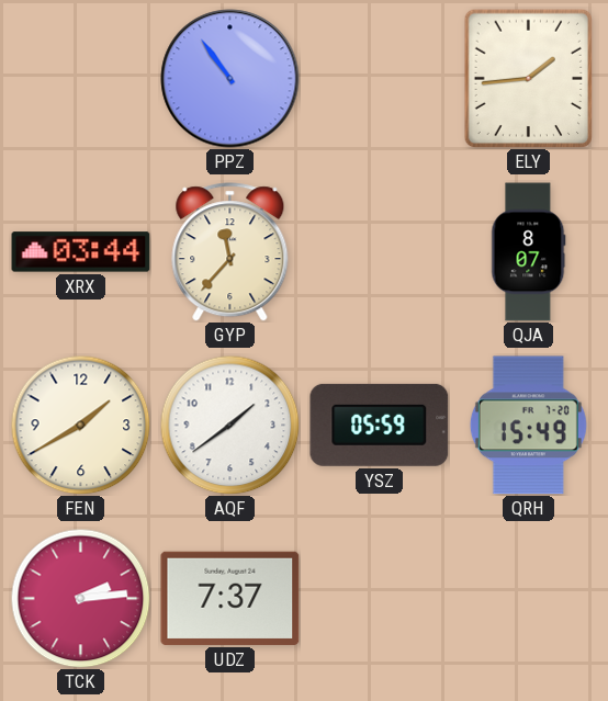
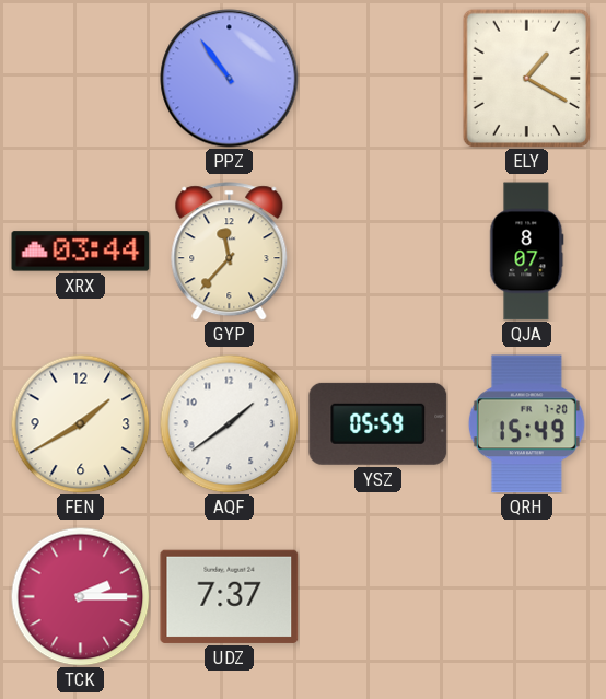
ELY: 1:44 -> 1:20 (527, 78)
TCK: 2:14 -> 2:15 (80, 596)
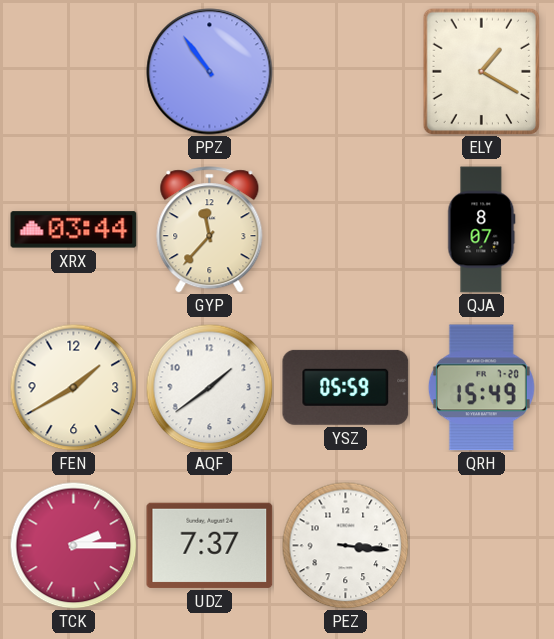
PEZ: none -> 3:16 (345, 545)
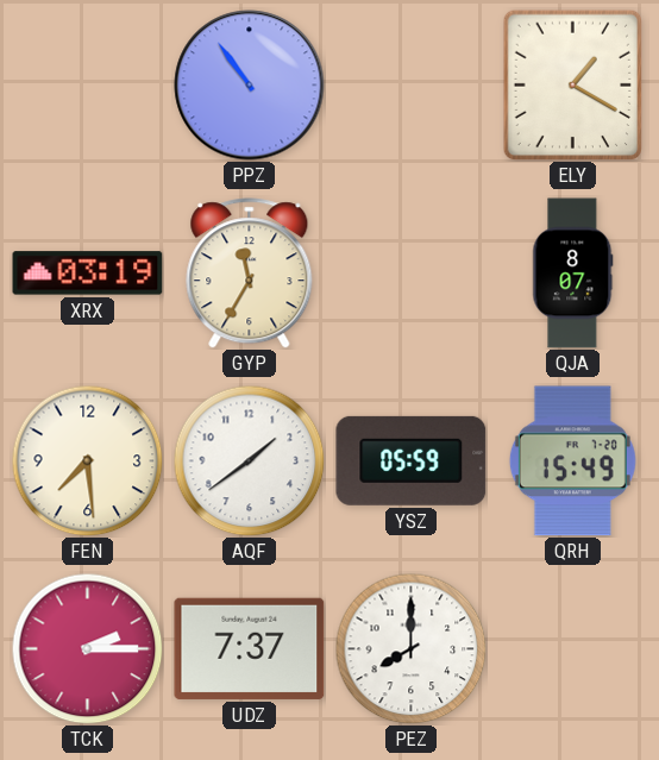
XRX: 03:44 -> 03:19 (88, 274)
GYP: 11:37 -> 11:35 (250, 274)
FEN: 1:40 -> 7:29 (87, 460)
PEZ: 3:16 -> 8:00 (410, 648)
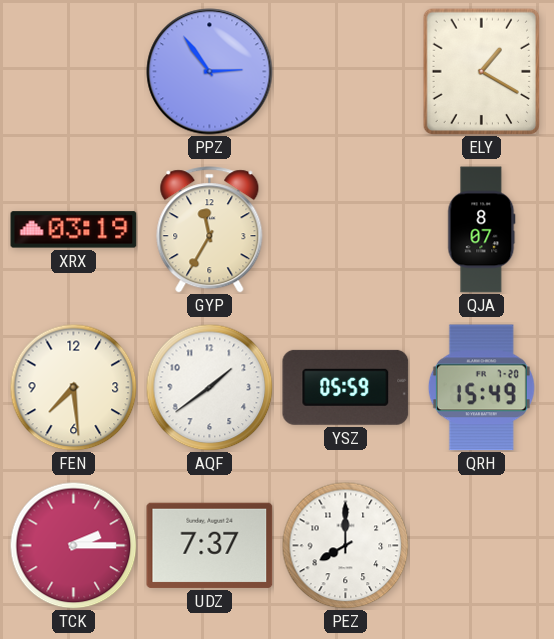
PPZ: 10:54 -> 2:54 (210, 72)
